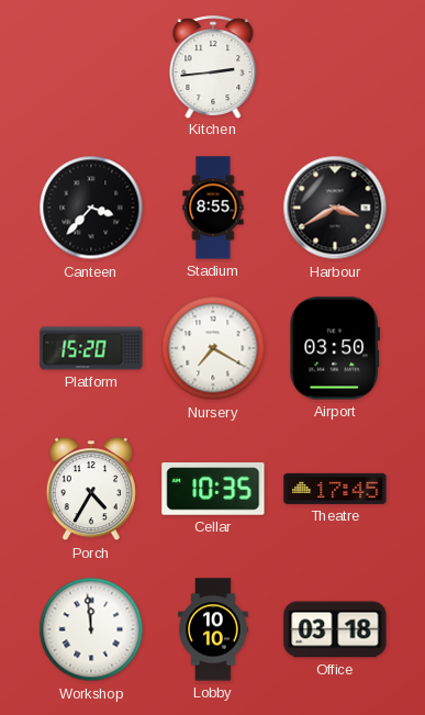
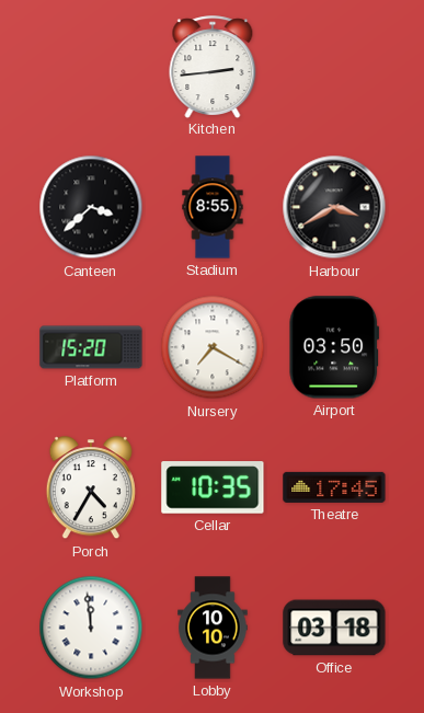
Canteen: 3:37 -> 3:38 (91, 207)
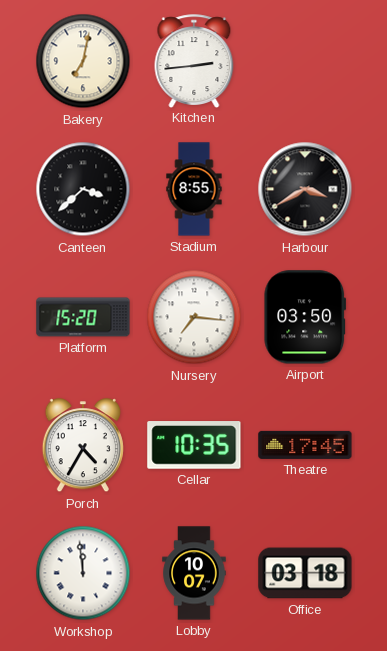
Bakery: none -> 7:02 (83, 61)
Nursery: 7:20 -> 7:16 (194, 317)
Lobby: 10:10 -> 10:07 (194, 573)
